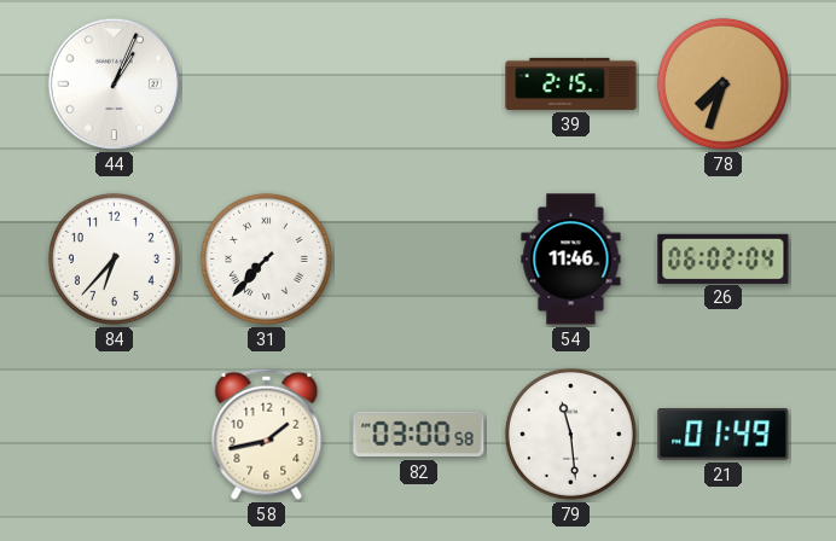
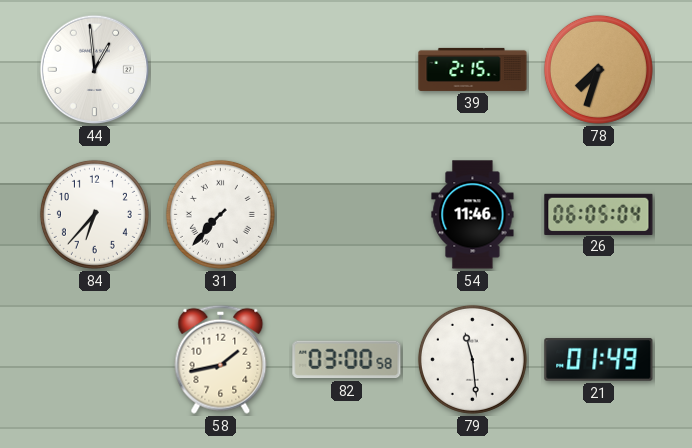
44: 1:04 -> 12:59 (95, 70)
26: 06:02 -> 06:05 (599, 214)
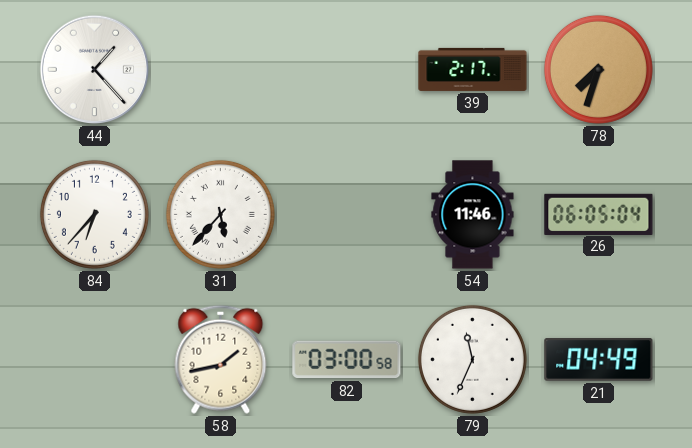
44: 12:59 -> 1:23 (95, 70)
39: 2:15 -> 2:17 (473, 69)
31: 7:37 -> 5:37 (220, 214)
79: 11:29 -> 11:34 (472, 359)
21: 01:49 -> 04:49 (599, 360)
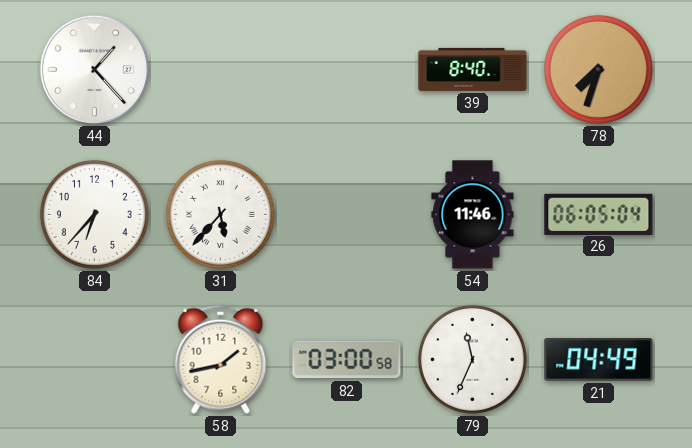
39: 2:17 -> 8:40 (473, 69)
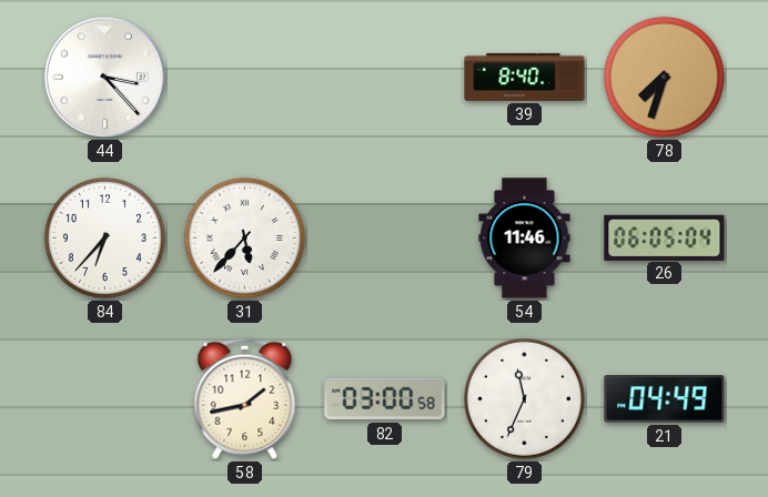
44: 1:23 -> 3:23 (105, 78)
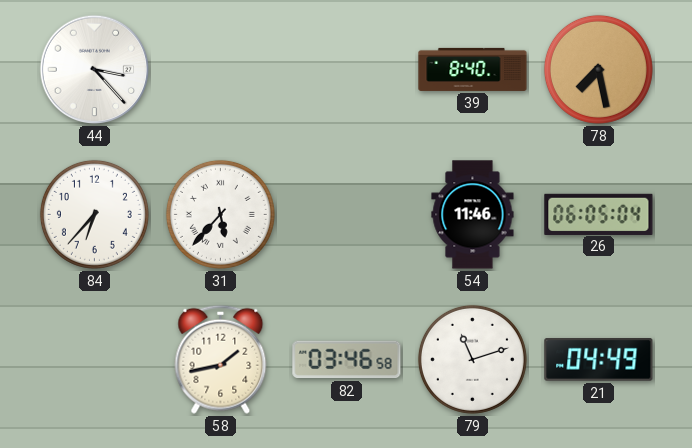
78: 7:33 -> 7:28 (598, 69)
82: 03:00 -> 03:46 (347, 360)
79: 11:34 -> 11:12 (472, 359)
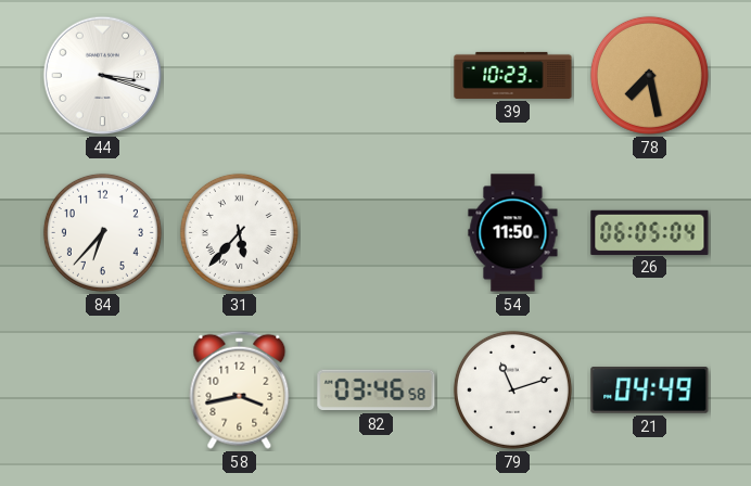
44: 3:23 -> 3:18 (103, 76)
39: 8:40 -> 10:23 (513, 75)
54: 11:46 -> 11:50 (513, 233)
58: 1:43 -> 3:43 (240, 389)
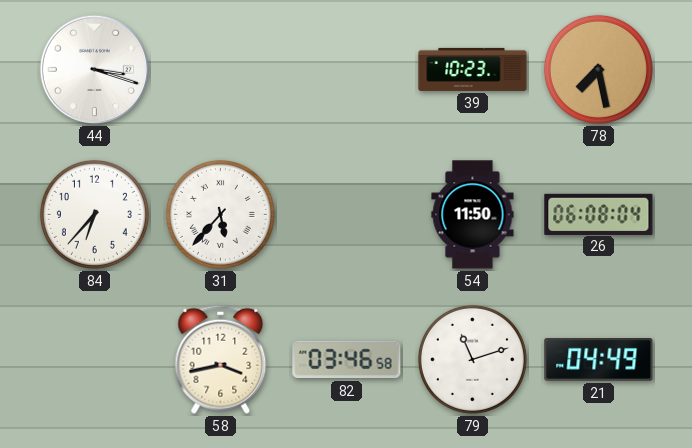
26: 06:05 -> 06:08 (599, 214)
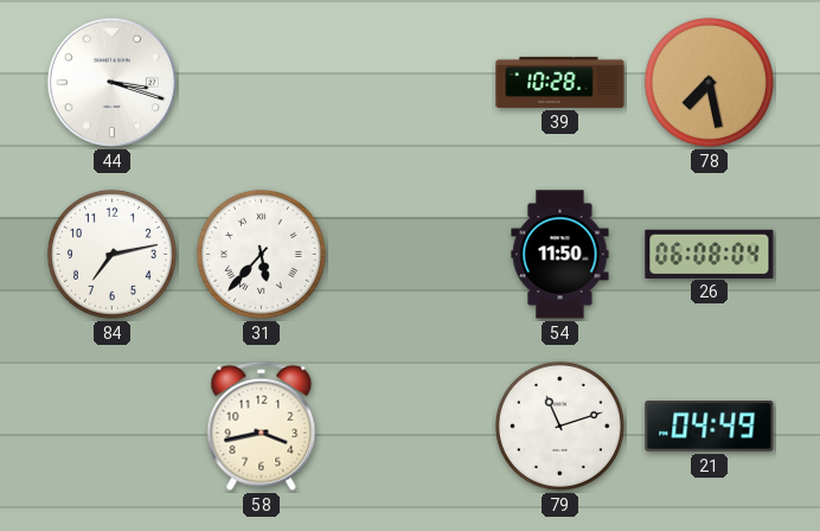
39: 10:23 -> 10:28 (560, 82)
84: 6:37 -> 7:13 (111, 254)
82: 03:46 -> none (347, 360)
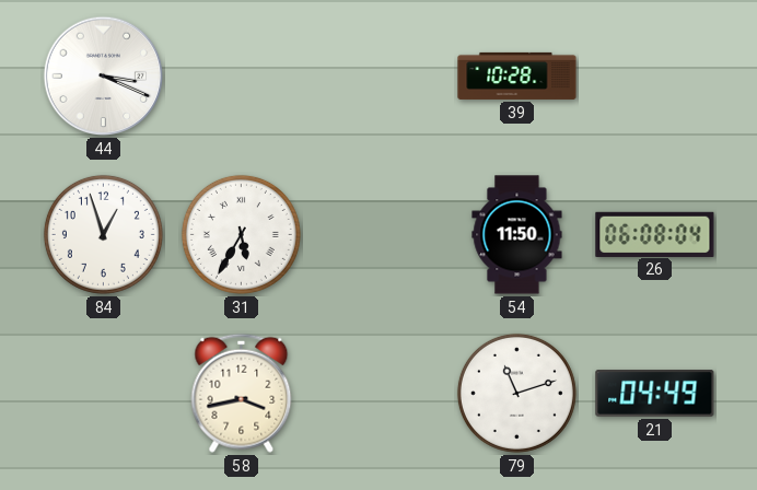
44: 3:18 -> 3:19 (104, 77)
78: 7:28 -> none (709, 82)
84: 7:13 -> 12:57 (103, 234)
31: 5:37 -> 5:35 (241, 234)
